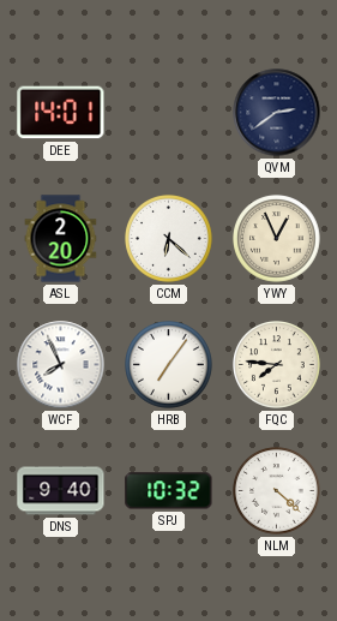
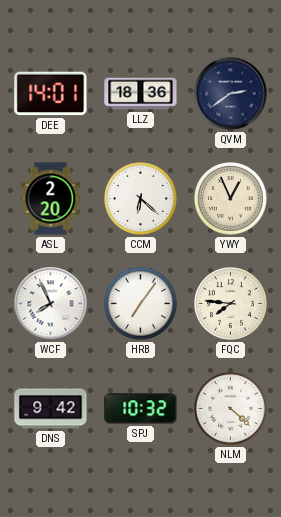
LLZ: none -> 18:36 (141, 94)
DNS: 9:40 -> 9:42 (51, 409)
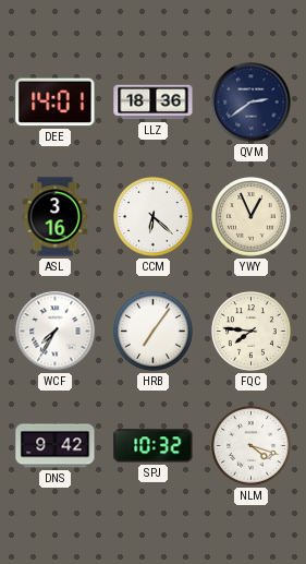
ASL: 2:20 -> 3:16 (56, 217)
WCF: 7:56 -> 7:35 (56, 332)
NLM: 4:22 -> 4:18 (252, 446)
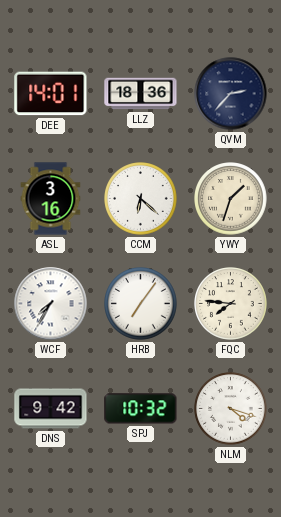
QVM: 2:39 -> 2:37 (231, 94)
YWY: 12:56 -> 1:33 (231, 199)
